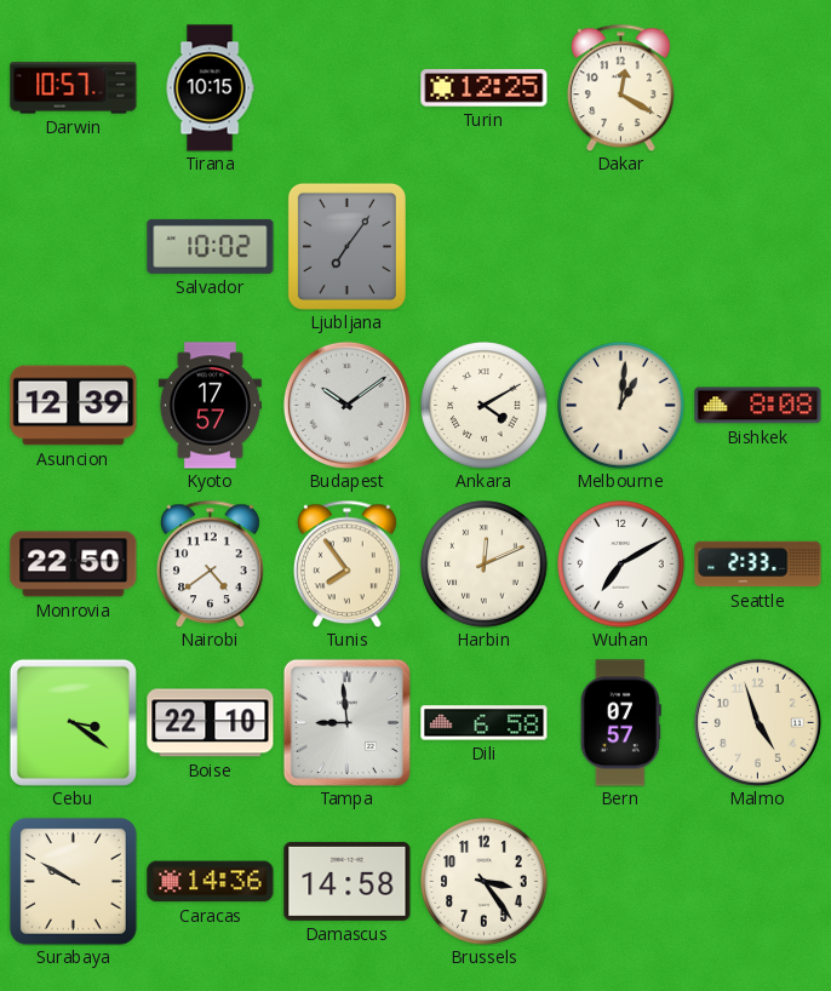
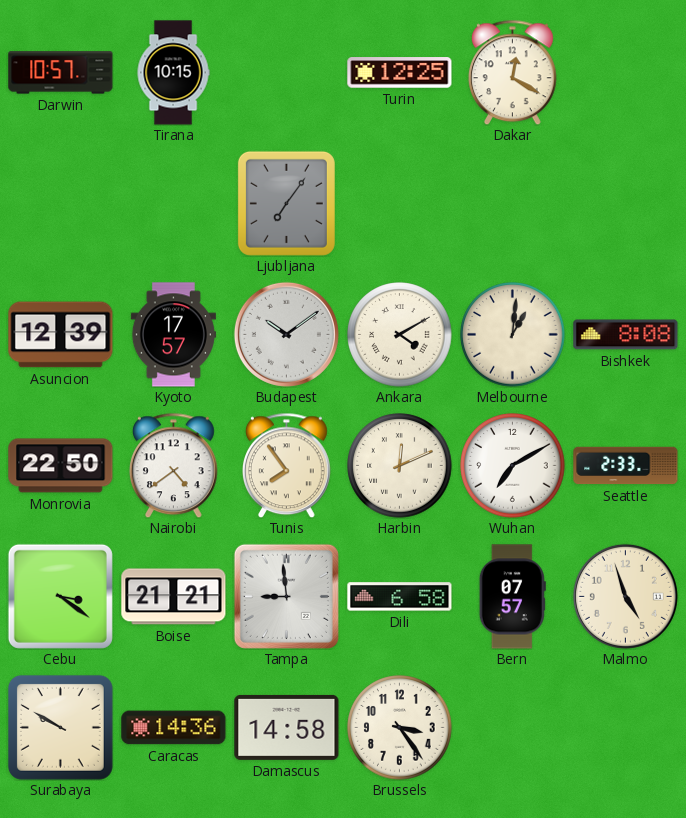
Salvador: 10:02 -> none (211, 246)
Boise: 22:10 -> 21:21 (174, 597)
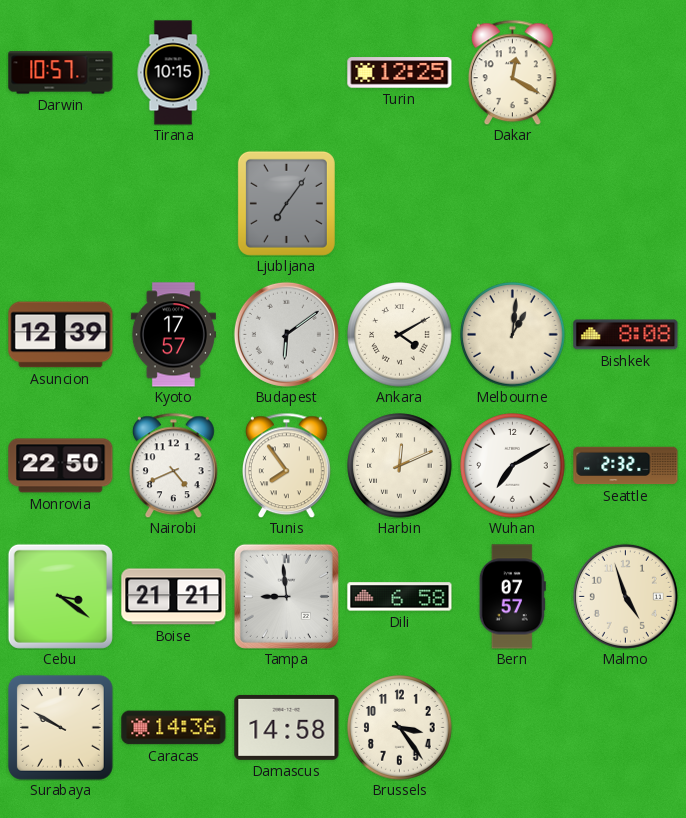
Budapest: 10:09 -> 6:09 (286, 334)
Nairobi: 4:39 -> 4:41 (173, 465)
Seattle: 2:33 -> 2:32 (626, 466)
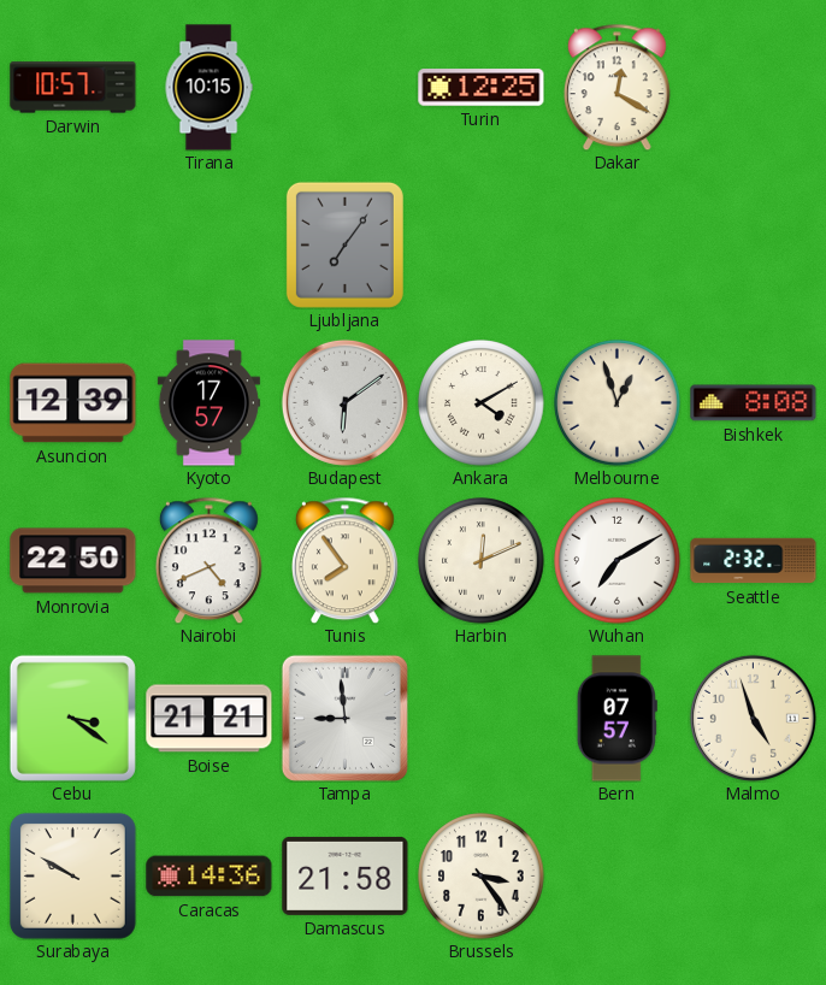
Melbourne: 1:01 -> 12:57 (618, 403)
Dili: 6:58 -> none (400, 597)
Damascus: 14:58 -> 21:58 (346, 875)
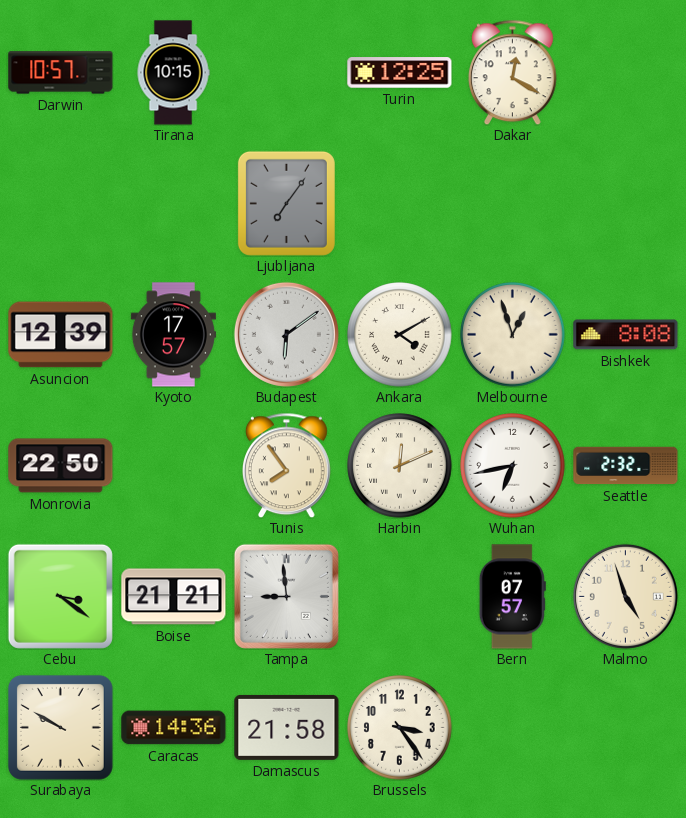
Nairobi: 4:41 -> none (208, 560)
Wuhan: 7:10 -> 6:43 (513, 466)
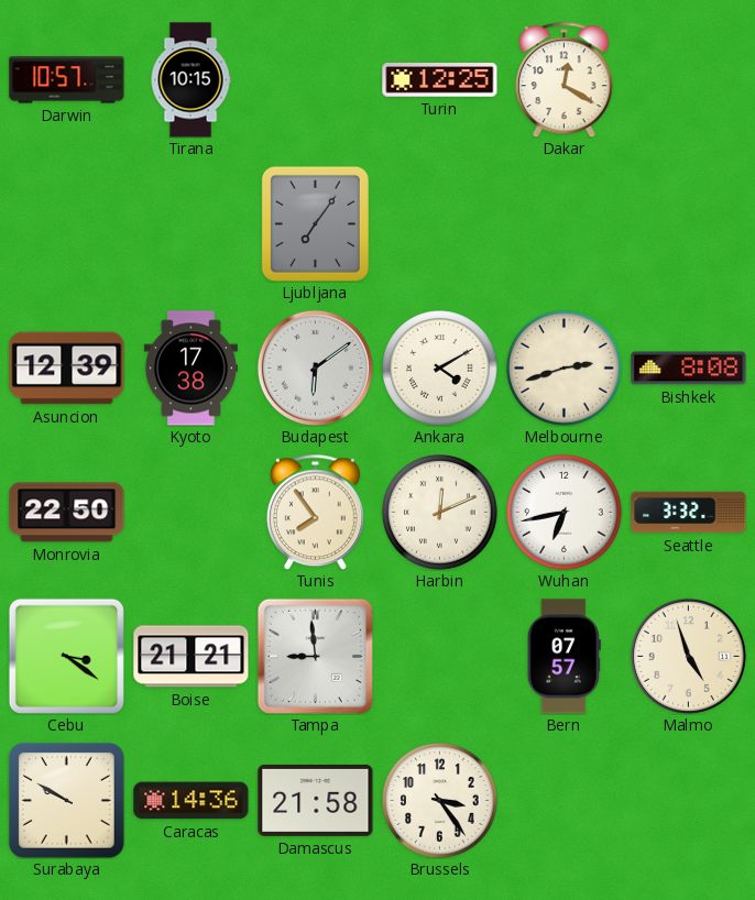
Kyoto: 17:57 -> 17:38 (190, 369)
Melbourne: 12:57 -> 2:42 (565, 369)
Seattle: 2:32 -> 3:32 (689, 513)
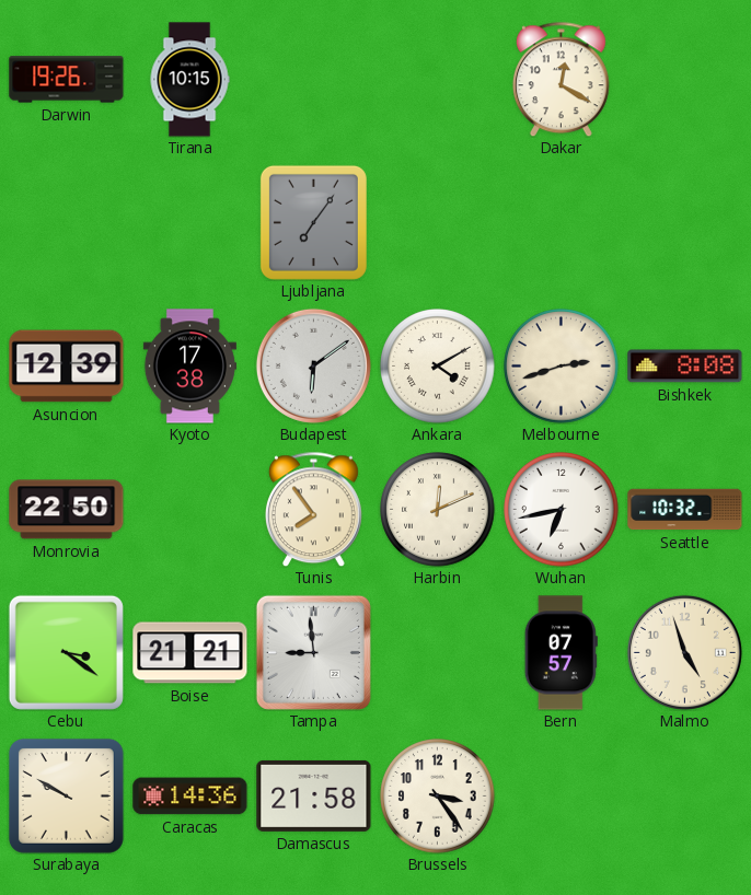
Darwin: 10:57 -> 19:26 (67, 80)
Turin: 12:25 -> none (440, 80)
Seattle: 3:32 -> 10:32 (685, 510)
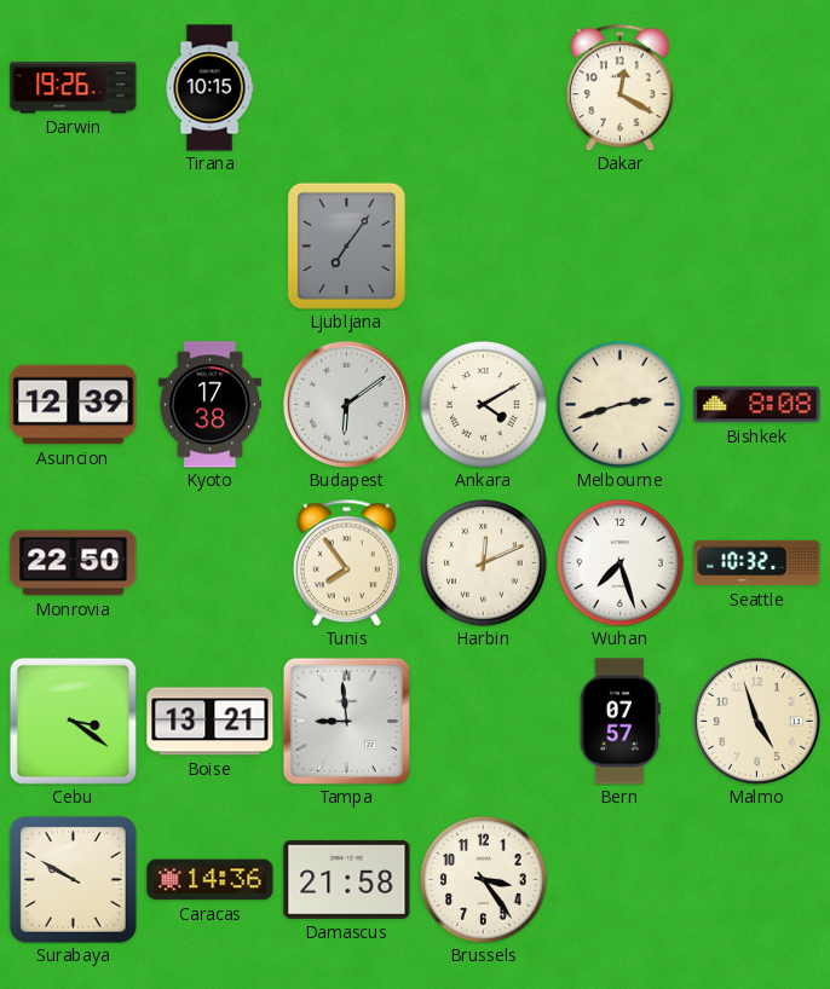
Wuhan: 6:43 -> 7:27 (621, 563)
Boise: 21:21 -> 13:21 (211, 722)
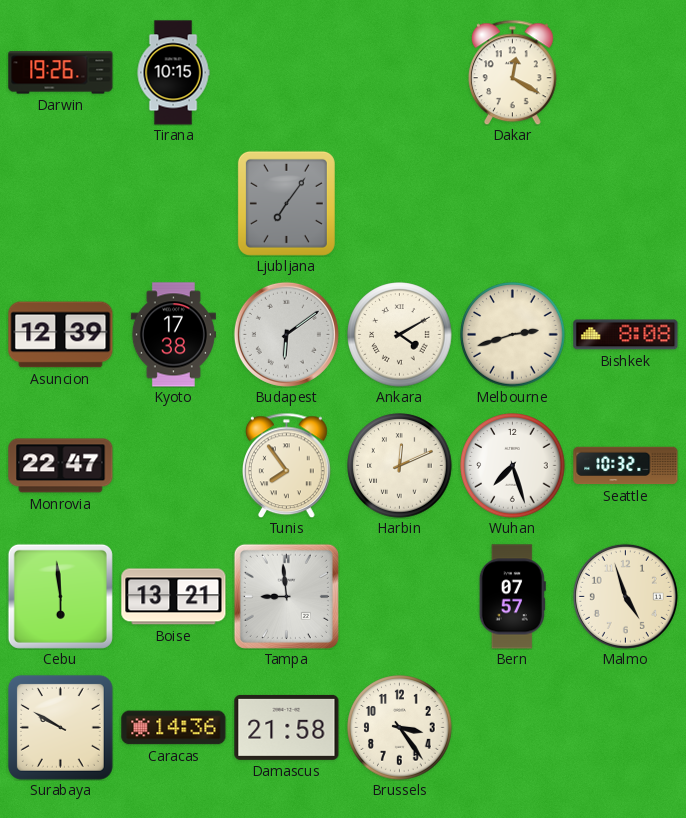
Monrovia: 22:50 -> 22:47 (61, 466)
Cebu: 3:21 -> 5:59 (60, 596)
